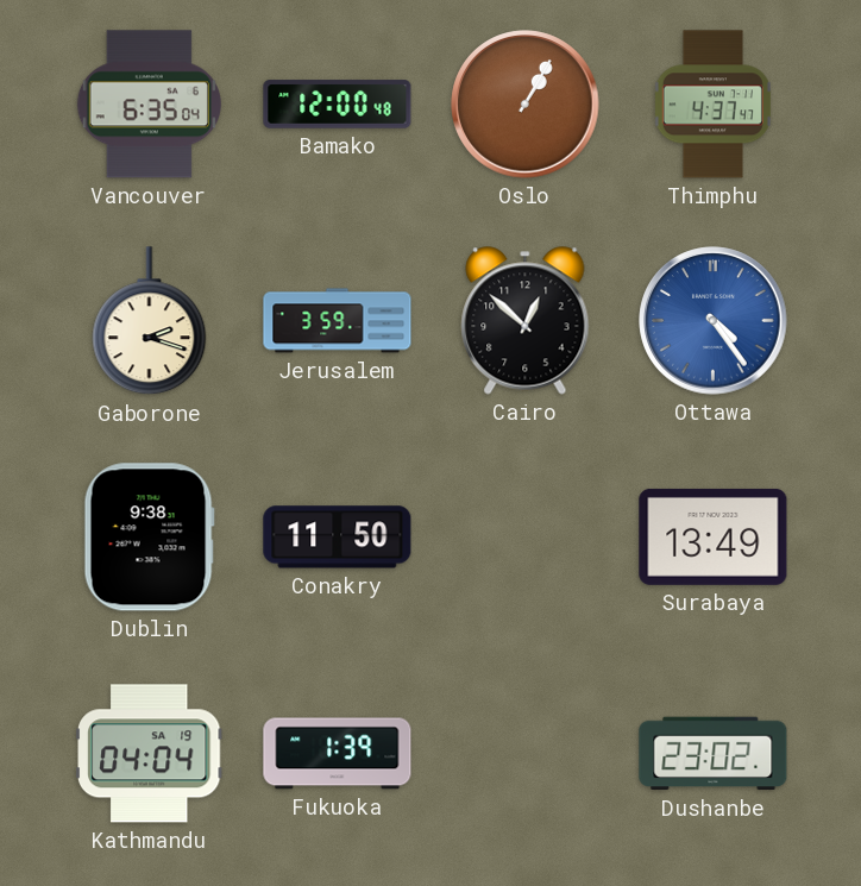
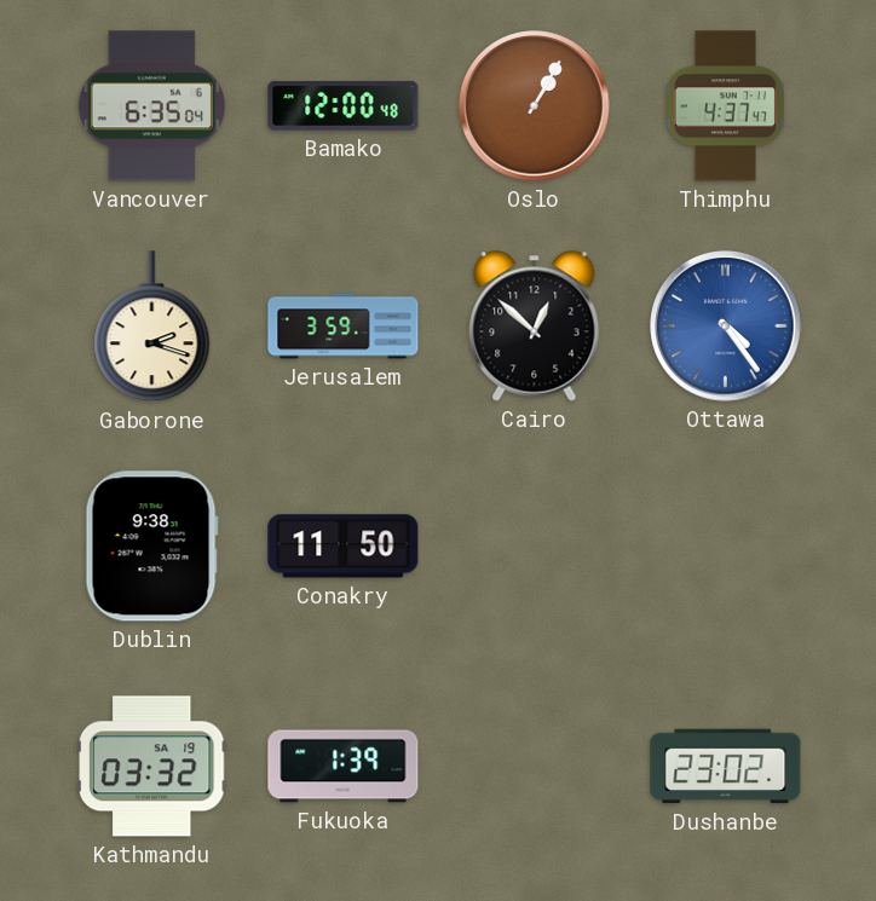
Surabaya: 13:49 -> none (714, 536)
Kathmandu: 04:04 -> 03:32 (151, 767)
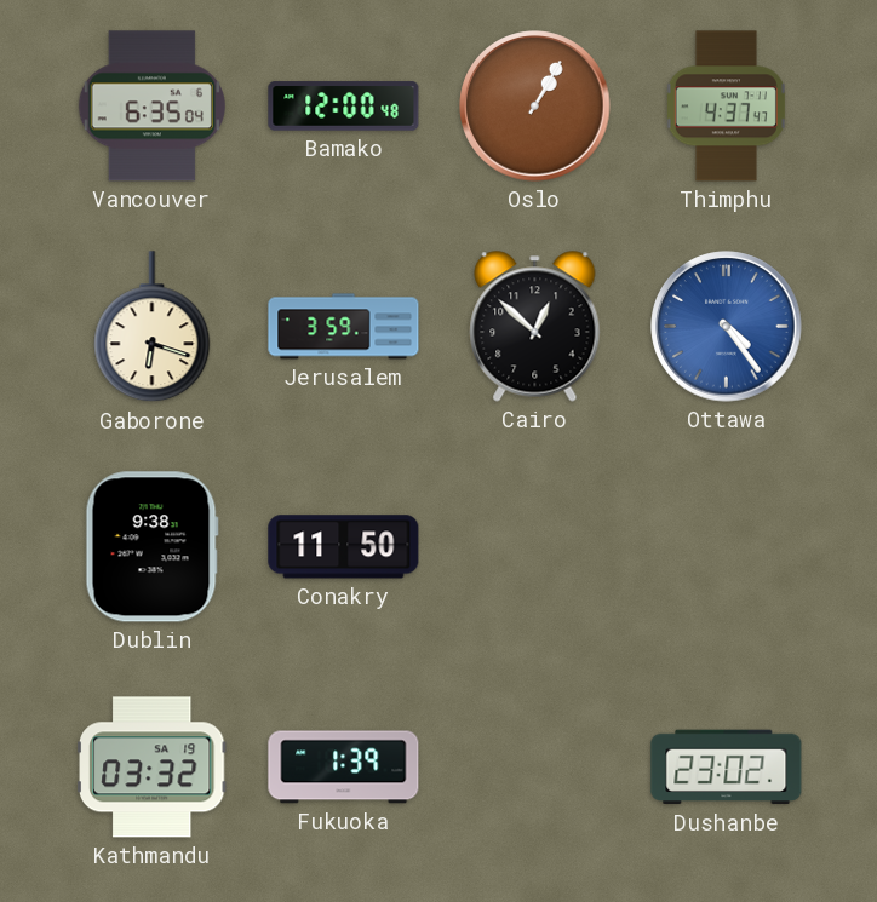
Gaborone: 2:18 -> 6:18 (153, 327)
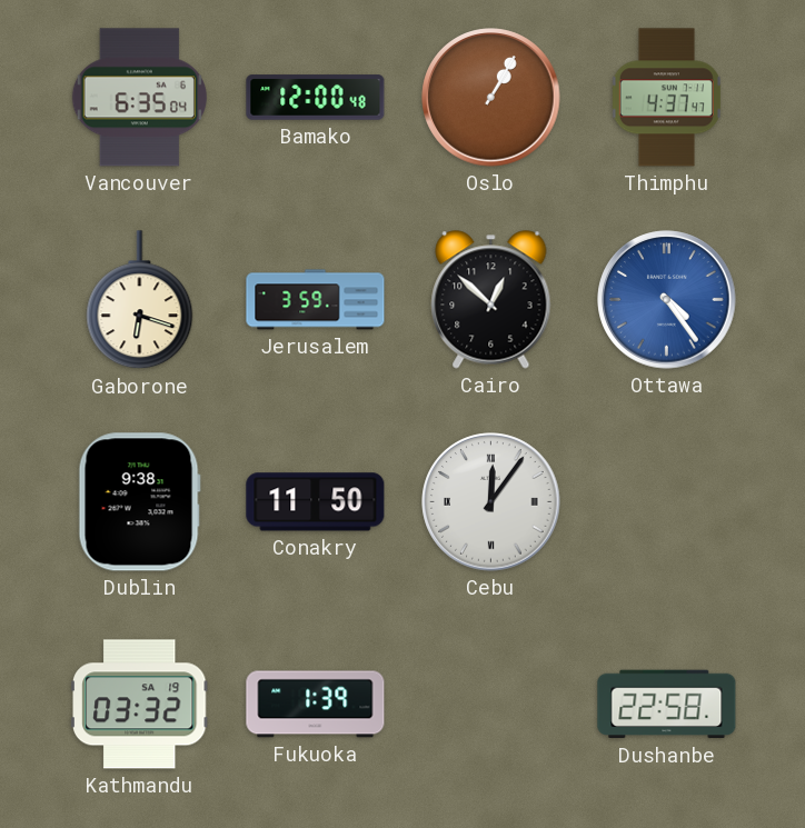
Cebu: none -> 12:06 (491, 502)
Dushanbe: 23:02 -> 22:58 (667, 705)
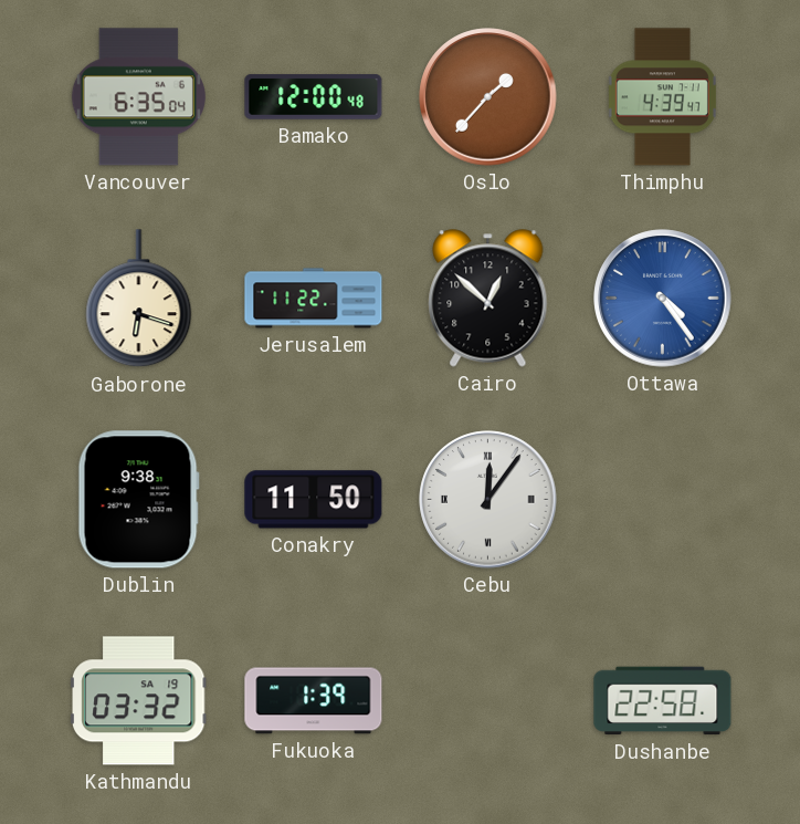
Oslo: 1:05 -> 1:37 (488, 97)
Thimphu: 4:37 -> 4:39 (662, 97)
Jerusalem: 3:59 -> 11:22 (314, 299)
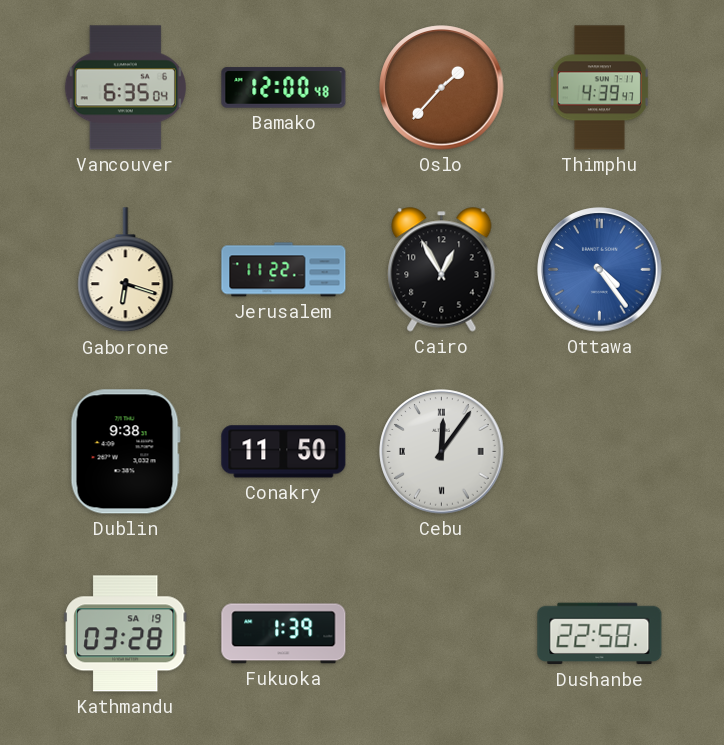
Cairo: 12:52 -> 12:55 (442, 270)
Kathmandu: 03:32 -> 03:28 (125, 634)
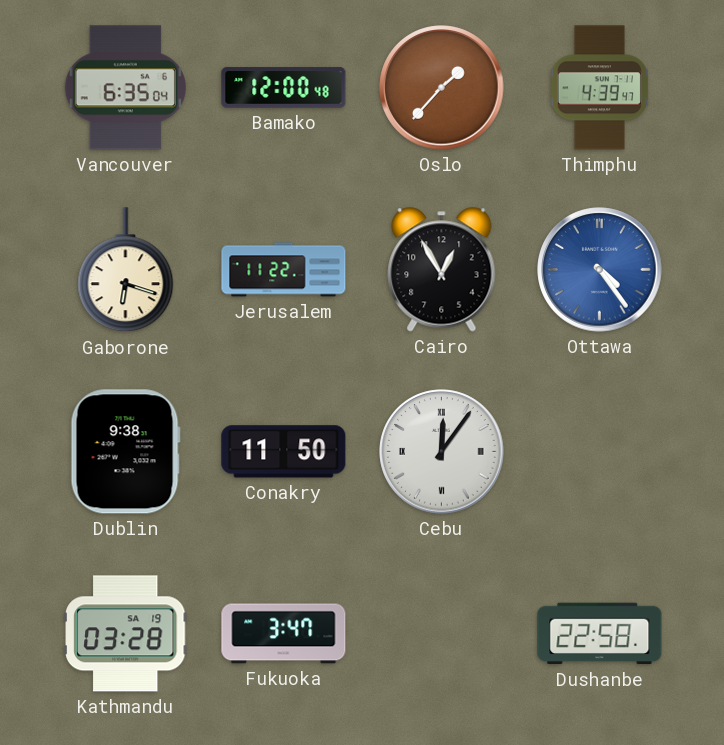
Fukuoka: 1:39 -> 3:47 (284, 634)
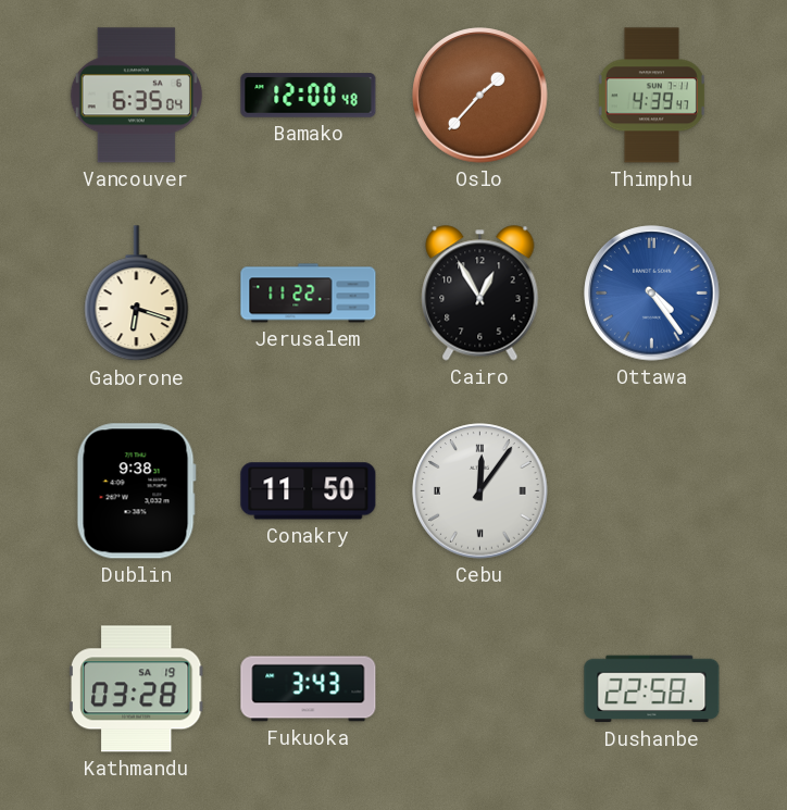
Fukuoka: 3:47 -> 3:43 (309, 689)
